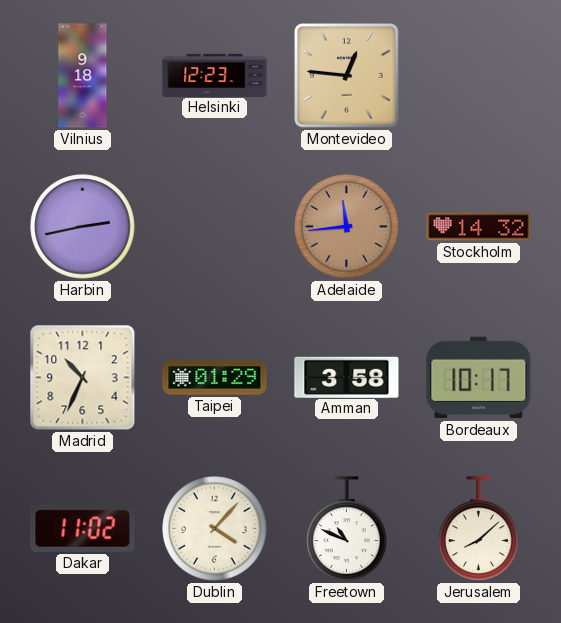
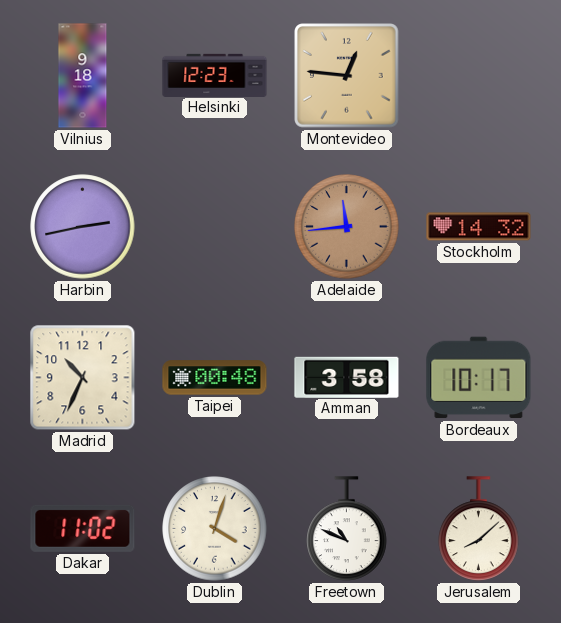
Taipei: 01:29 -> 00:48 (215, 378)
Dublin: 4:07 -> 4:03 (215, 529)
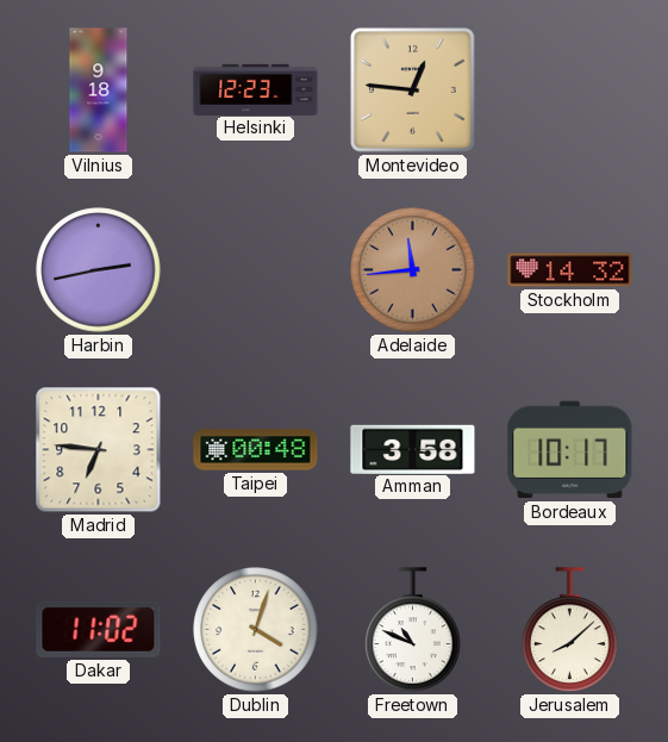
Madrid: 10:34 -> 6:46 (99, 450)
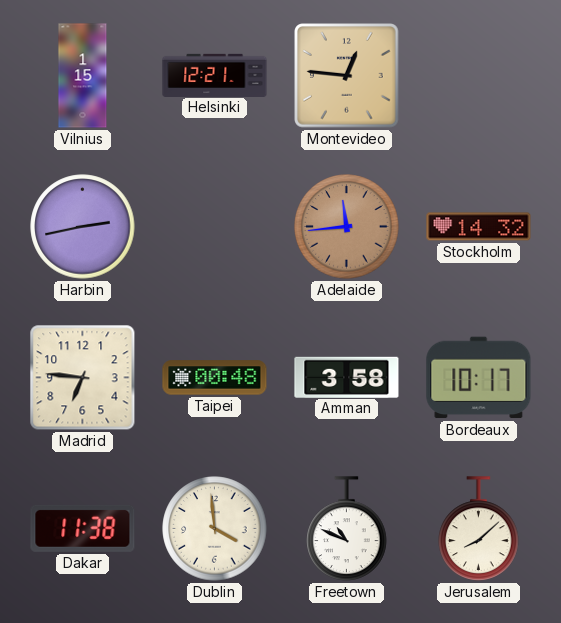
Vilnius: 9:18 -> 1:15 (83, 76)
Helsinki: 12:23 -> 12:21 (215, 75)
Dakar: 11:02 -> 11:38 (83, 528)
Dublin: 4:03 -> 3:59 (215, 529)
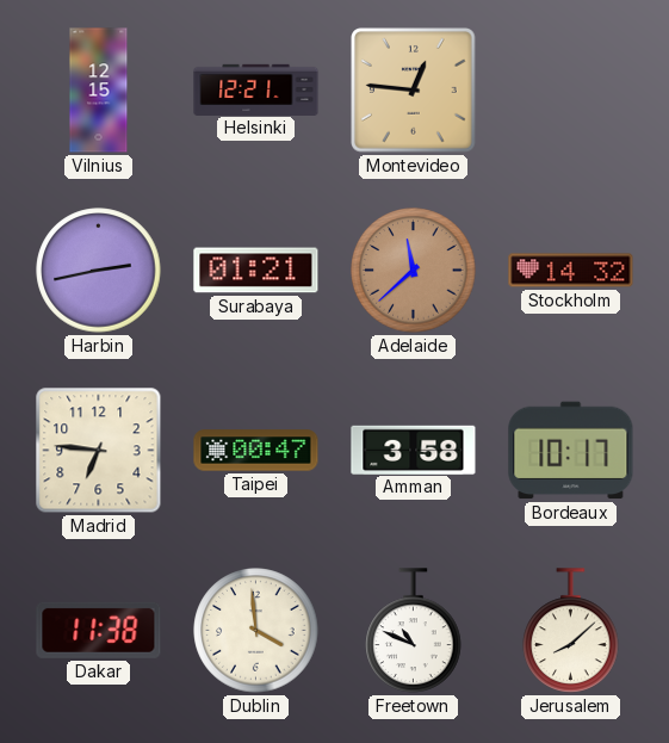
Vilnius: 1:15 -> 12:15 (99, 91)
Surabaya: none -> 01:21 (256, 271)
Adelaide: 11:44 -> 11:38 (414, 271)
Taipei: 00:48 -> 00:47 (256, 451)
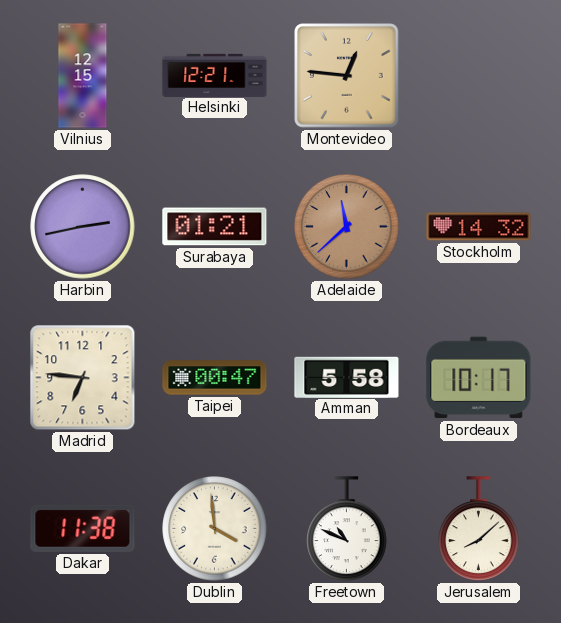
Amman: 3:58 -> 5:58 (347, 377)
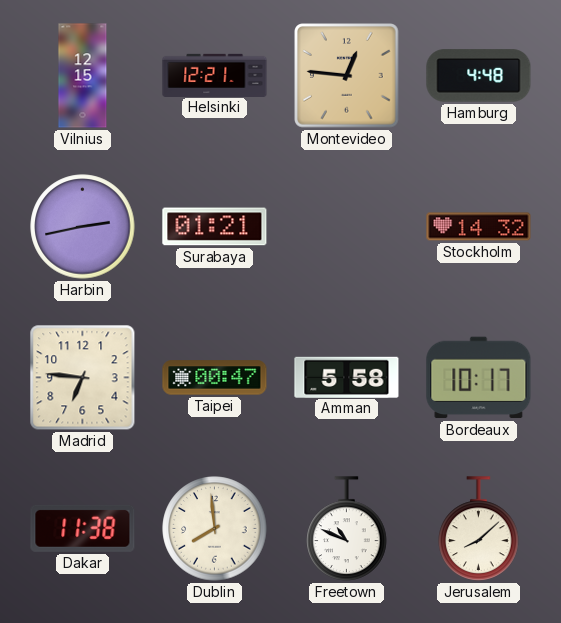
Hamburg: none -> 4:48 (479, 76)
Adelaide: 11:38 -> none (347, 227)
Dublin: 3:59 -> 7:59 (215, 529)
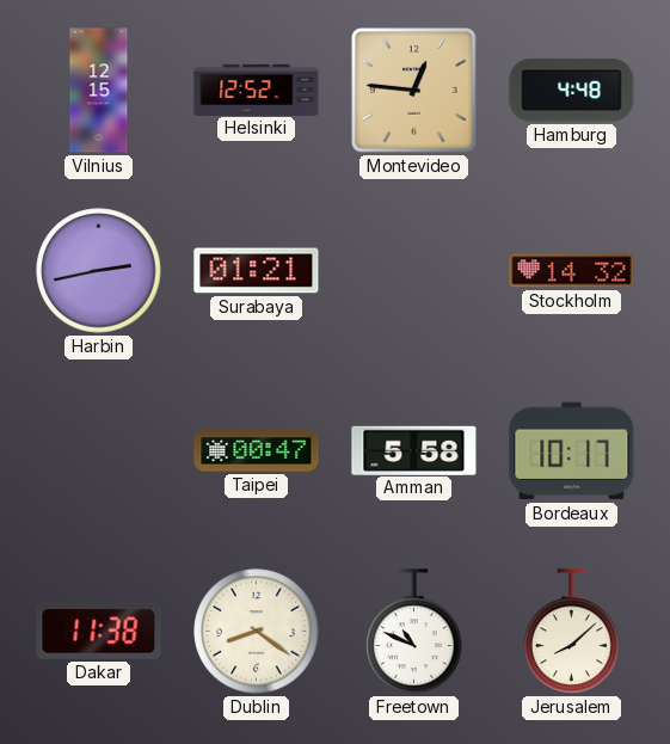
Helsinki: 12:21 -> 12:52 (257, 90)
Madrid: 6:46 -> none (83, 378)
Dublin: 7:59 -> 8:21 (257, 632)
